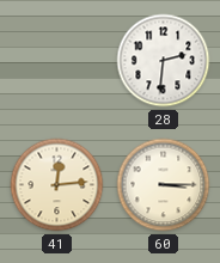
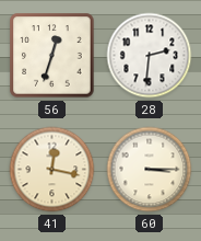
56: none -> 12:33 (52, 56)
41: 12:14 -> 12:17 (52, 170)
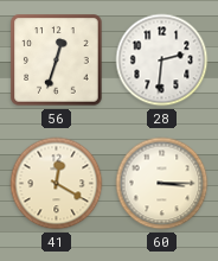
41: 12:17 -> 12:20 (57, 184)
